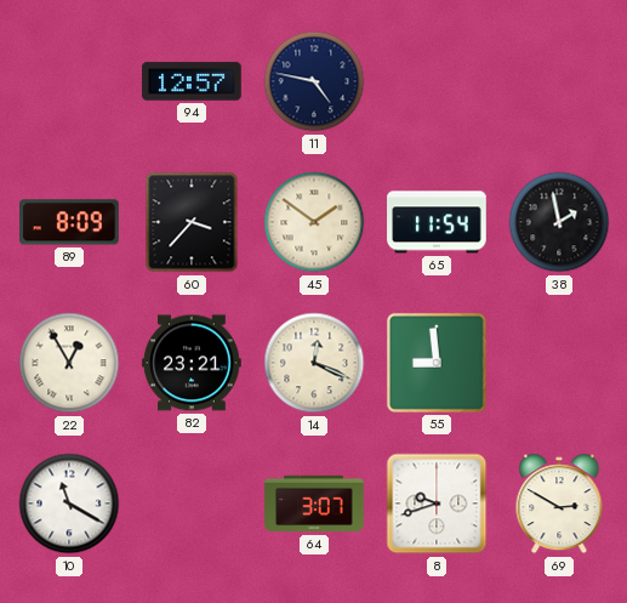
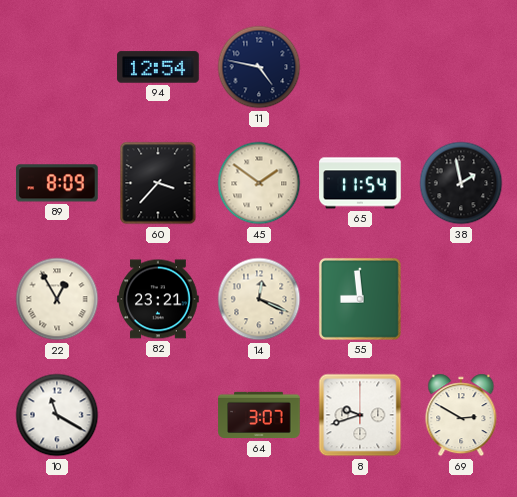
94: 12:57 -> 12:54 (158, 67)
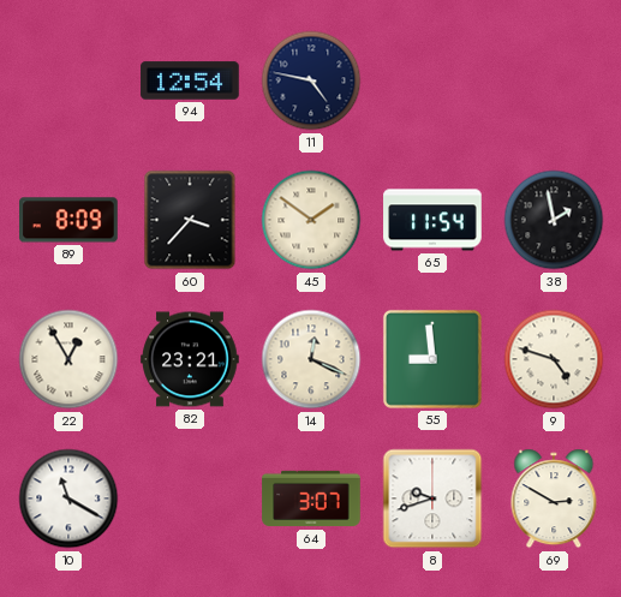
9: none -> 4:48 (554, 359)
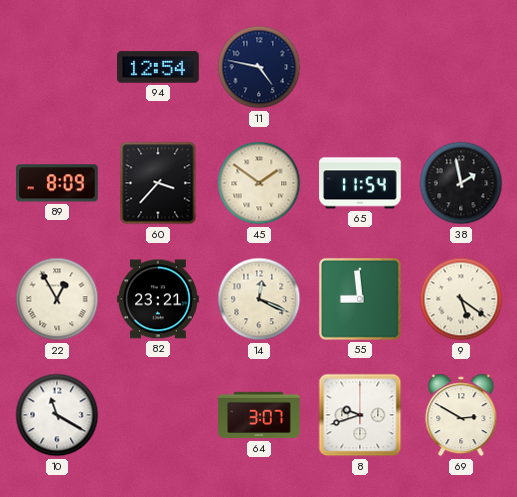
9: 4:48 -> 5:21 (461, 299)
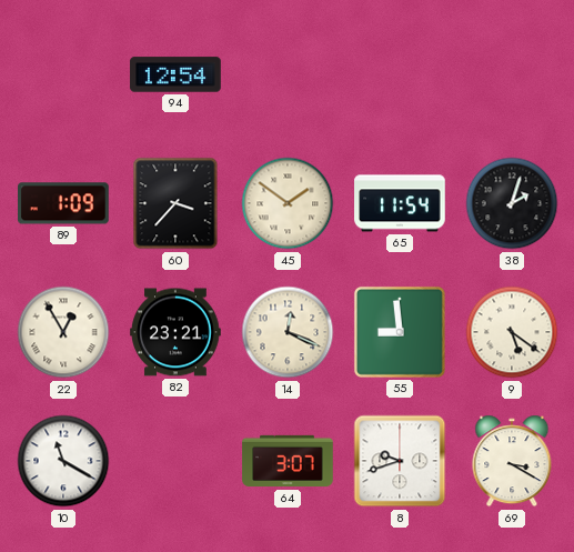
11: 4:47 -> none (259, 67)
89: 8:09 -> 1:09 (64, 203)
38: 1:58 -> 2:03 (512, 203)
69: 2:50 -> 3:20 (512, 461)
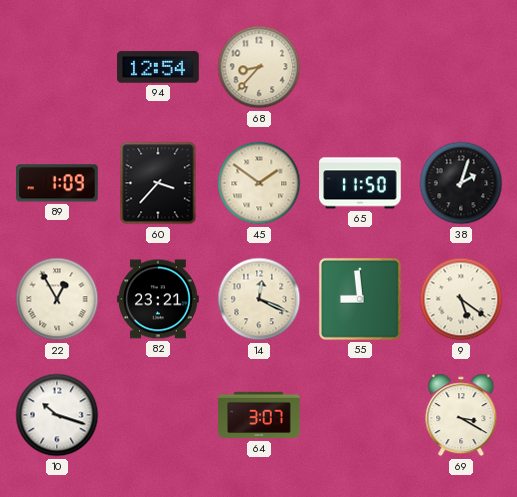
68: none -> 8:37 (259, 67)
65: 11:54 -> 11:50 (360, 183)
10: 11:20 -> 10:18 (57, 415)
8: 9:42 -> none (400, 461)
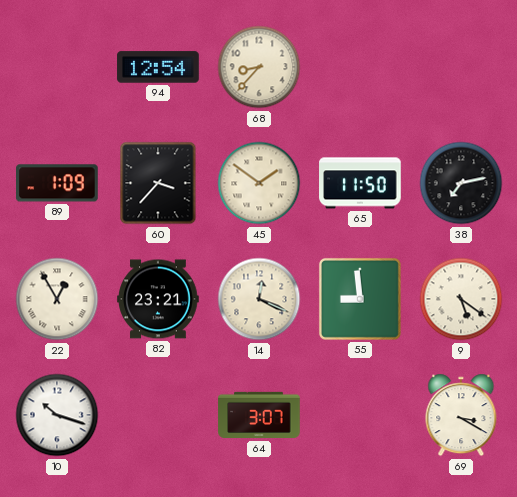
38: 2:03 -> 7:13 (461, 183)
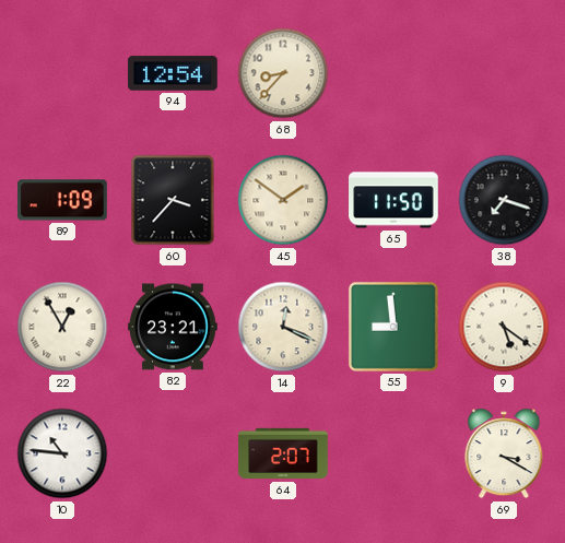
38: 7:13 -> 7:18 (504, 200)
10: 10:18 -> 10:46 (62, 453)
64: 3:07 -> 2:07 (283, 453)
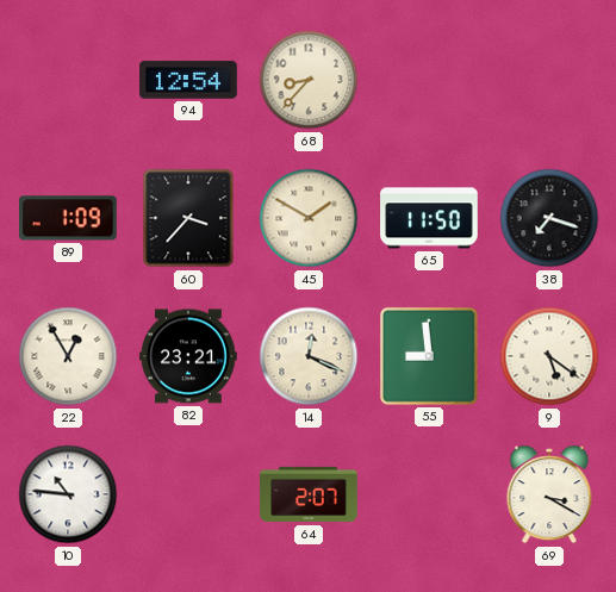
45: 1:51 -> 1:50 (309, 218)
